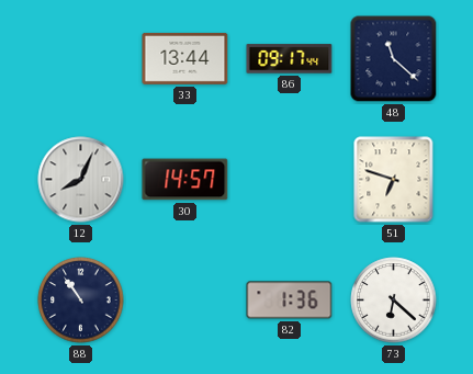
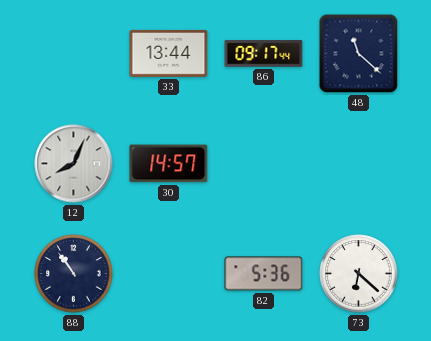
51: 6:48 -> none (394, 180)
82: 1:36 -> 5:36 (264, 274)
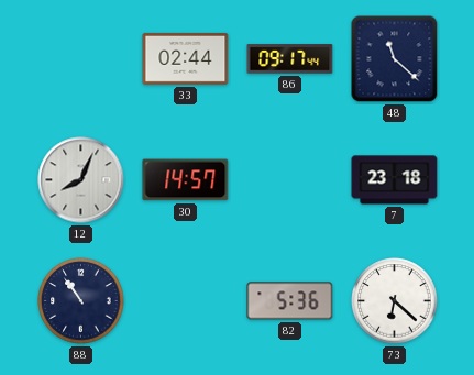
33: 13:44 -> 02:44 (186, 58)
7: none -> 23:18 (395, 180)
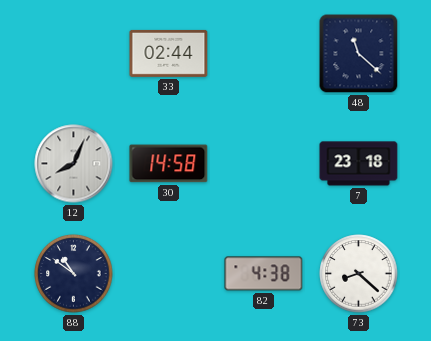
86: 09:17 -> none (290, 59)
30: 14:57 -> 14:58 (169, 164)
88: 10:54 -> 10:51 (74, 274)
82: 5:36 -> 4:38 (264, 274)
73: 6:22 -> 8:22 (359, 274)
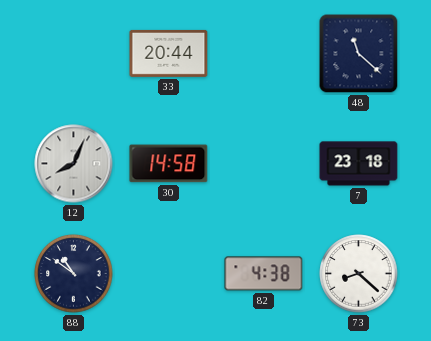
33: 02:44 -> 20:44 (169, 53)
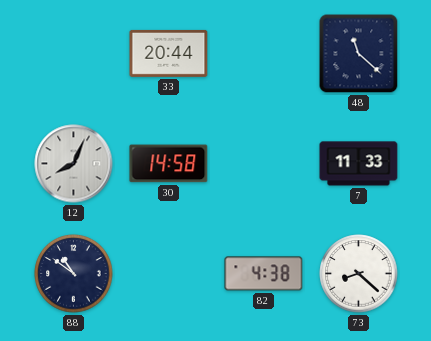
7: 23:18 -> 11:33 (359, 164)
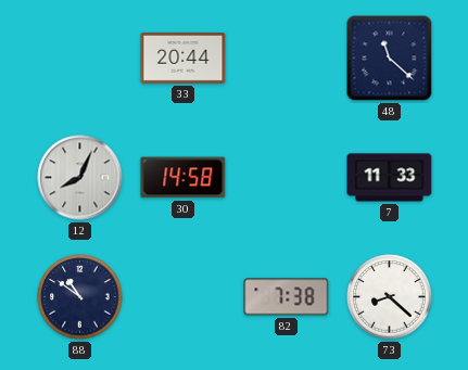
82: 4:38 -> 7:38 (287, 297)
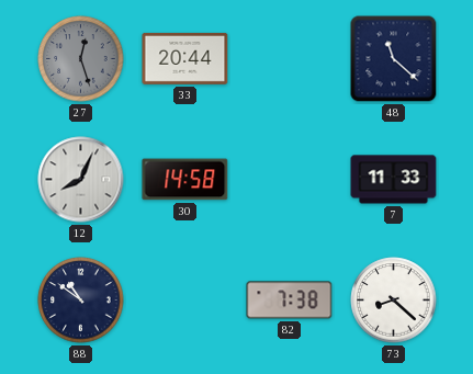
27: none -> 12:27 (81, 59)
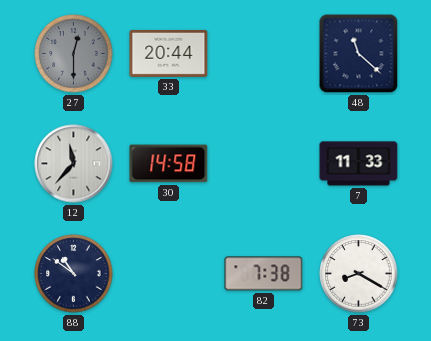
27: 12:27 -> 12:30 (74, 54)
12: 8:04 -> 11:37 (74, 164)
73: 8:22 -> 8:20 (359, 274)
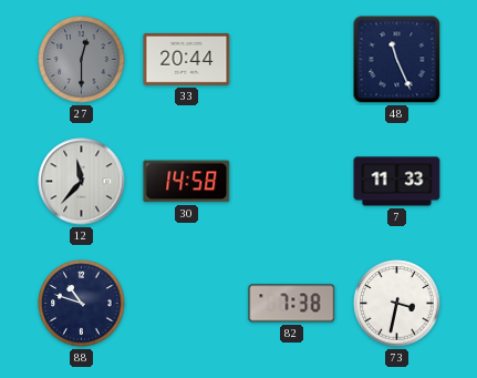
48: 11:22 -> 11:26 (397, 60)
88: 10:51 -> 10:48 (82, 304)
73: 8:20 -> 3:32 (397, 304)
